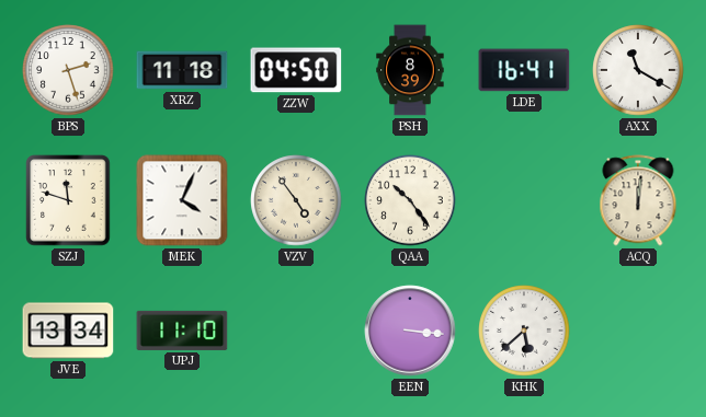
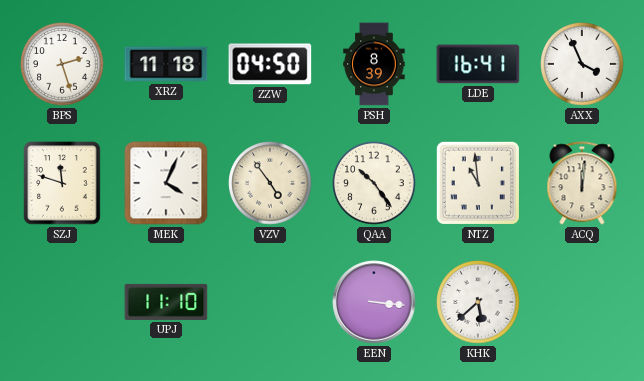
AXX: 11:20 -> 3:56 (582, 64)
NTZ: none -> 10:59 (478, 183)
JVE: 13:34 -> none (68, 331)
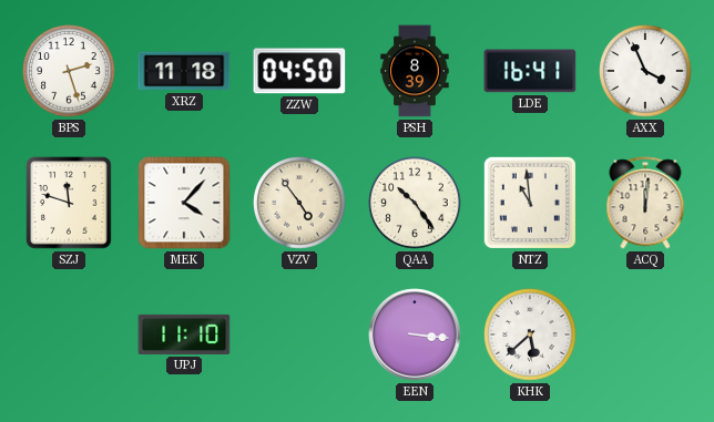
MEK: 4:04 -> 4:07 (184, 203)
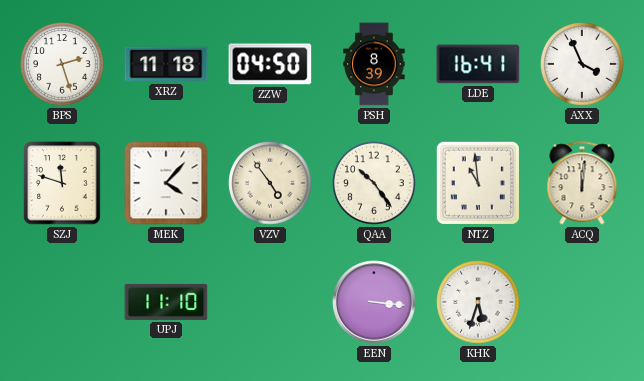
KHK: 5:38 -> 5:33 (478, 302)
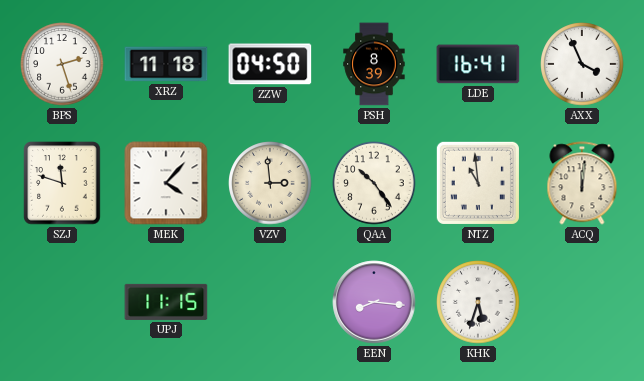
VZV: 4:54 -> 2:59 (270, 183)
UPJ: 11:10 -> 11:15 (166, 302)
EEN: 3:16 -> 8:16 (374, 302)
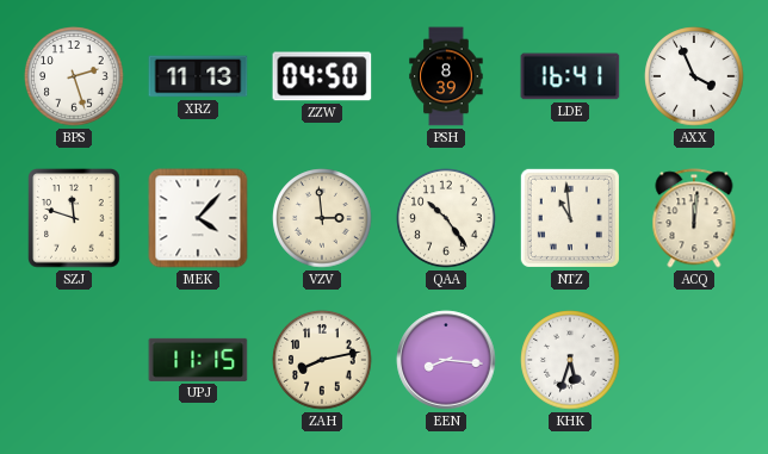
XRZ: 11:18 -> 11:13 (198, 76)
ZAH: none -> 8:13 (322, 360)
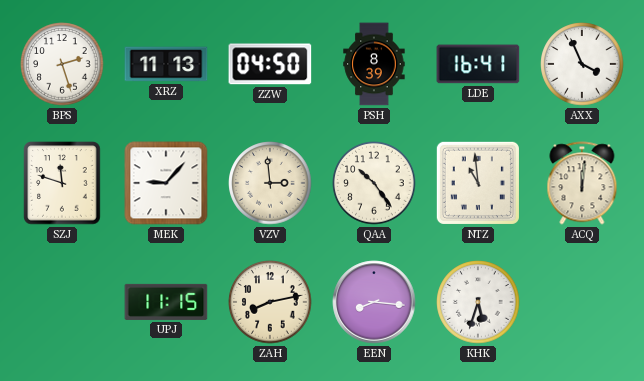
MEK: 4:07 -> 9:07 (166, 183)
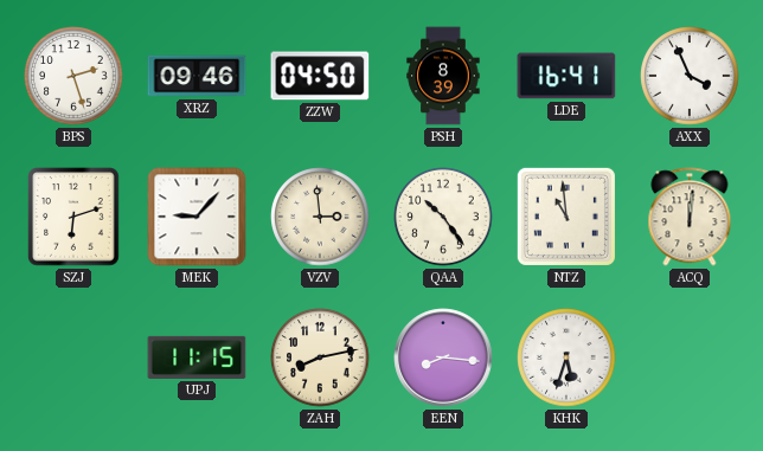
XRZ: 11:13 -> 09:46 (197, 76)
SZJ: 11:48 -> 6:12 (73, 217)
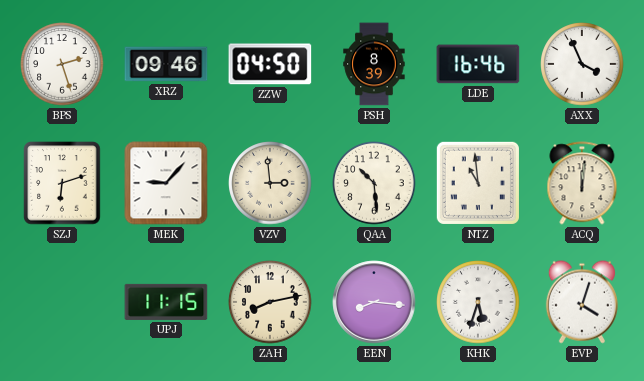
LDE: 16:41 -> 16:46 (478, 64)
QAA: 10:24 -> 10:29 (374, 183)
EVP: none -> 4:03 (582, 302)
